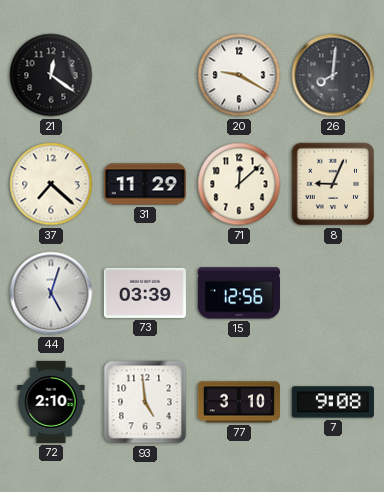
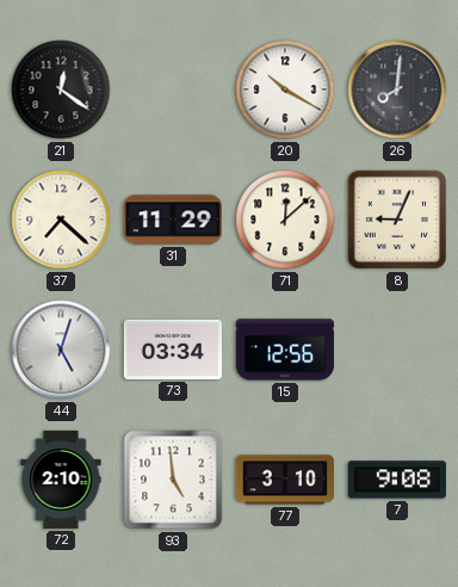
20: 9:20 -> 10:20 (285, 89)
73: 03:39 -> 03:34 (173, 350)
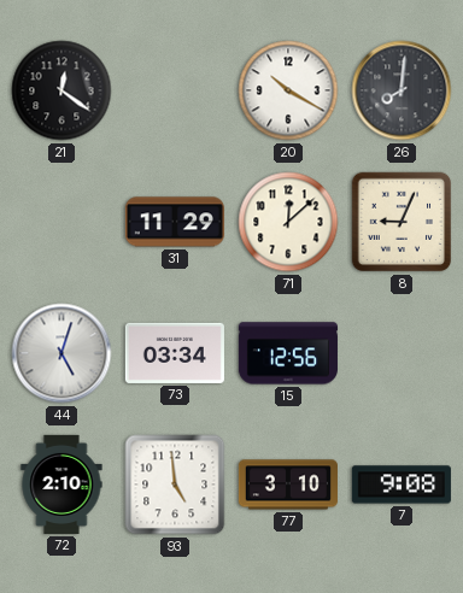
37: 7:22 -> none (61, 220)
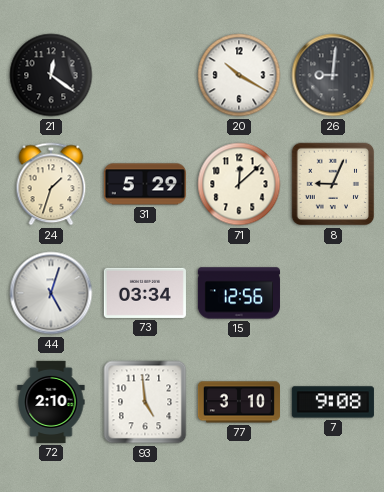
26: 8:01 -> 9:01 (333, 75)
24: none -> 1:33 (51, 184)
31: 11:29 -> 5:29 (145, 184)
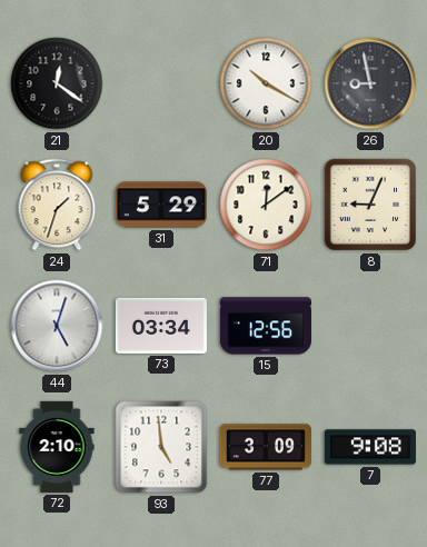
26: 9:01 -> 8:58 (370, 83)
71: 12:08 -> 12:09 (266, 205)
77: 3:10 -> 3:09 (266, 447)
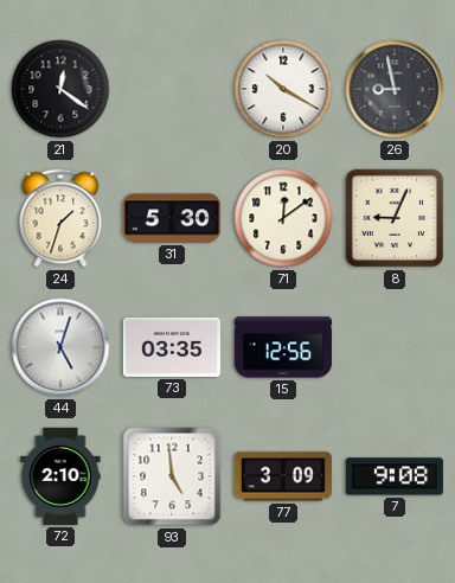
31: 5:29 -> 5:30 (172, 218)
73: 03:34 -> 03:35 (172, 347)
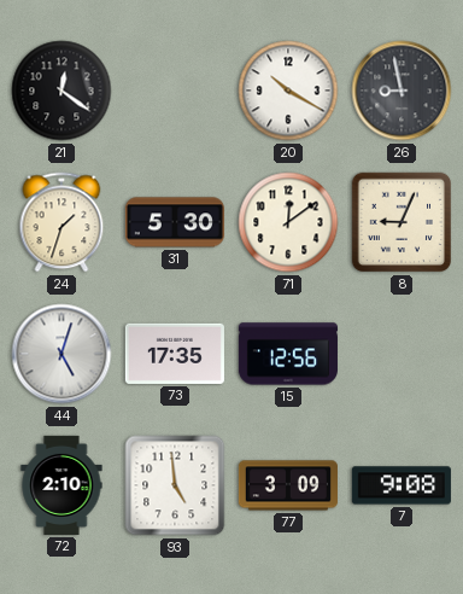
73: 03:35 -> 17:35 (175, 354)
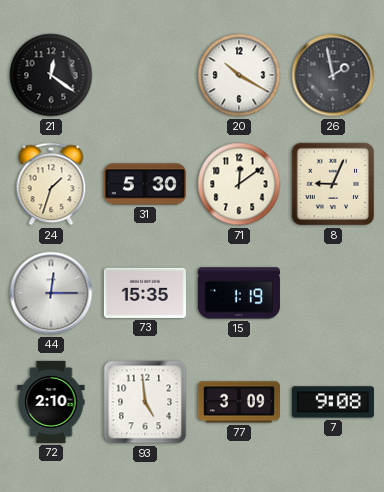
26: 8:58 -> 1:58 (333, 75)
44: 5:03 -> 12:15 (51, 293)
73: 17:35 -> 15:35 (145, 293)
15: 12:56 -> 1:19 (239, 293)
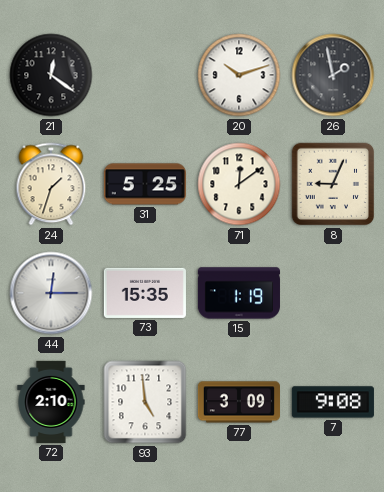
20: 10:20 -> 10:12 (239, 75)
31: 5:30 -> 5:25 (145, 184)
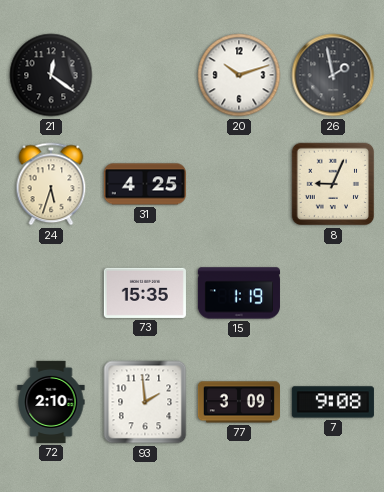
24: 1:33 -> 5:33 (51, 184)
31: 5:25 -> 4:25 (145, 184)
71: 12:09 -> none (239, 184)
44: 12:15 -> none (51, 293)
93: 4:59 -> 1:59 (145, 402)
